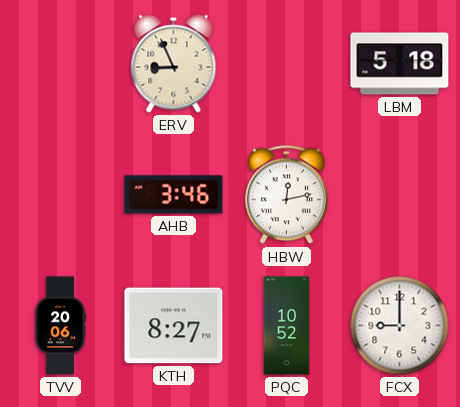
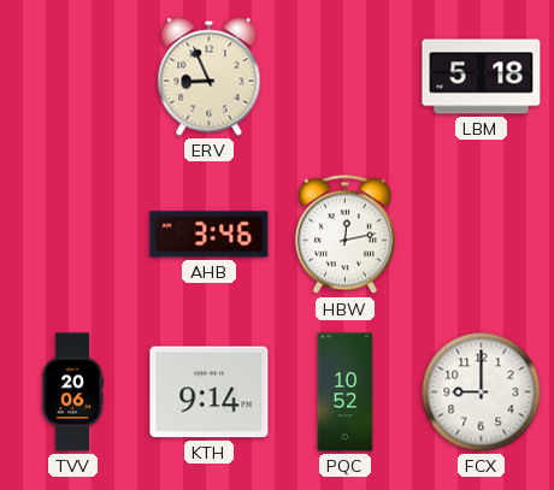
KTH: 8:27 -> 9:14 (210, 392)
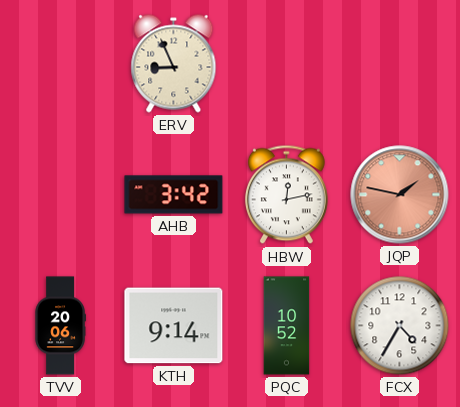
LBM: 5:18 -> none (482, 77)
AHB: 3:46 -> 3:42 (174, 195)
JQP: none -> 1:47 (400, 195)
FCX: 9:00 -> 4:35 (400, 326)
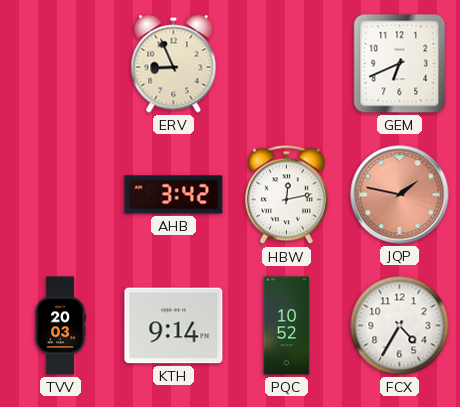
GEM: none -> 6:41 (400, 64)
TVV: 20:06 -> 20:03 (60, 326)
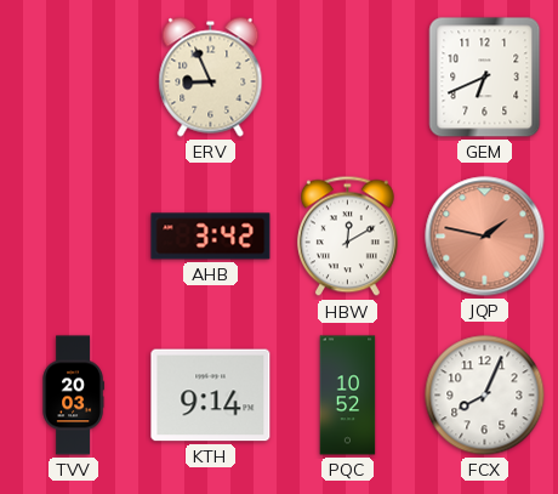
HBW: 12:13 -> 12:10 (347, 237)
FCX: 4:35 -> 8:04 (485, 396)
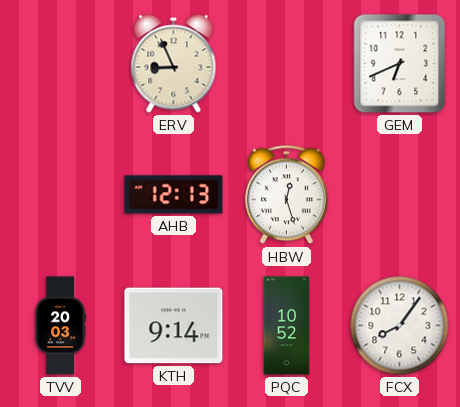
AHB: 3:42 -> 12:13 (174, 195)
HBW: 12:10 -> 12:27 (286, 195)
JQP: 1:47 -> none (485, 237)
FCX: 8:04 -> 8:06 (400, 326)
